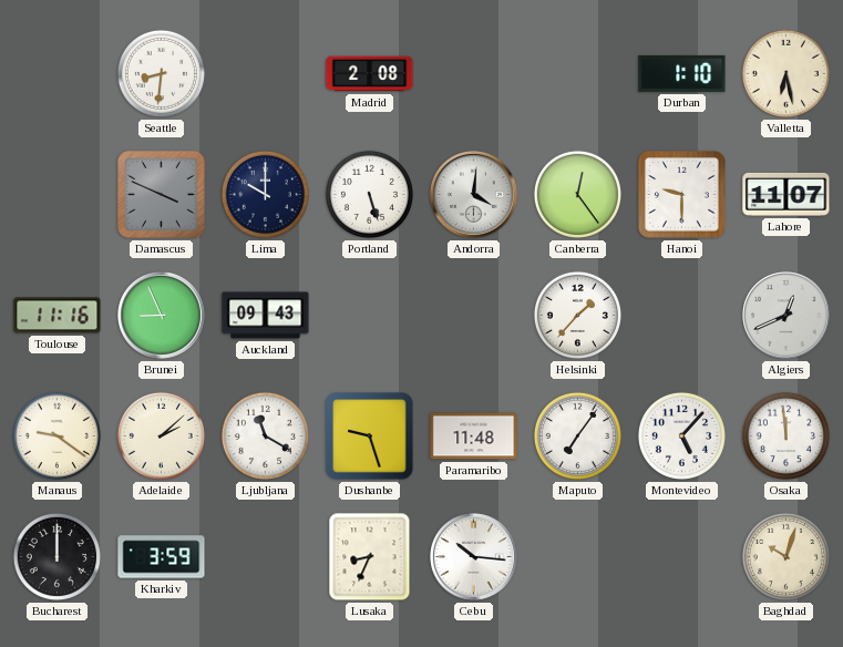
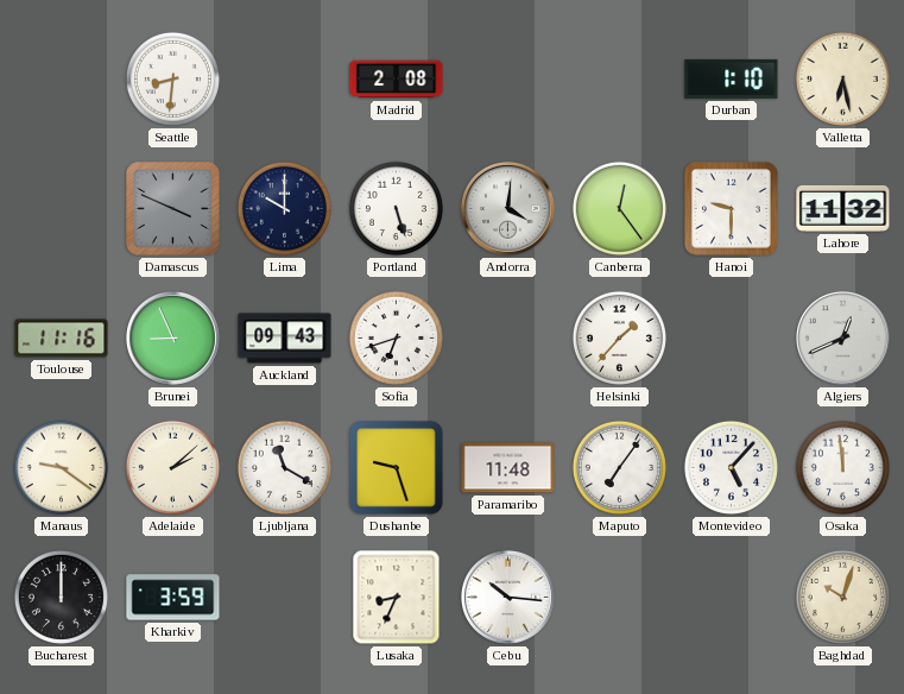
Lahore: 11:07 -> 11:32 (843, 208)
Sofia: none -> 6:42 (396, 337)
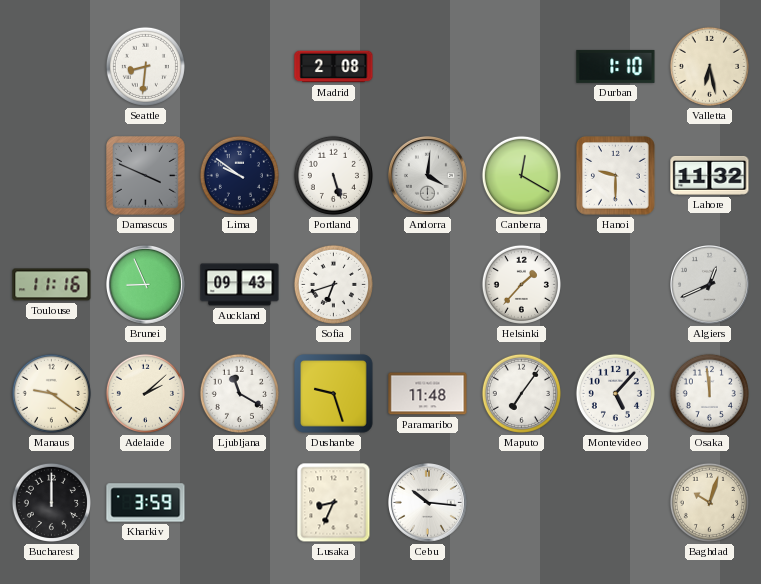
Lima: 10:00 -> 9:51 (239, 175)
Canberra: 12:24 -> 12:20 (521, 175)
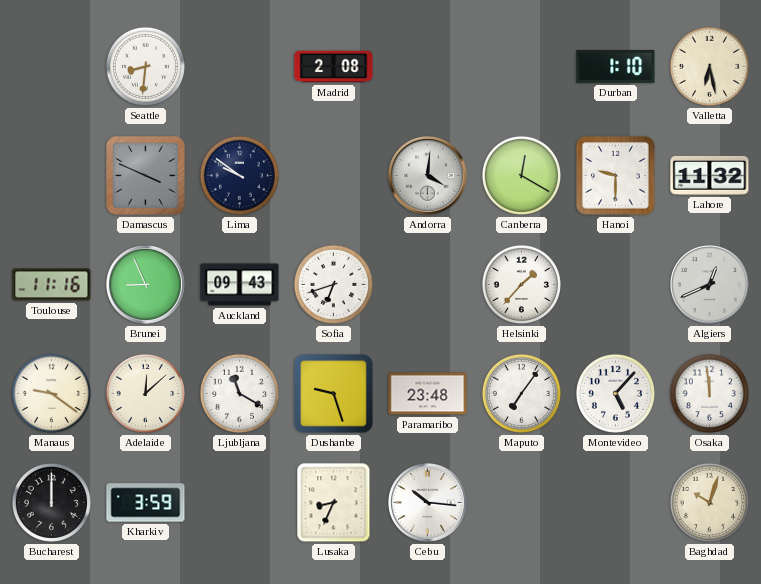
Portland: 5:27 -> none (333, 175)
Adelaide: 2:08 -> 12:08 (145, 393)
Paramaribo: 11:48 -> 23:48 (428, 394)
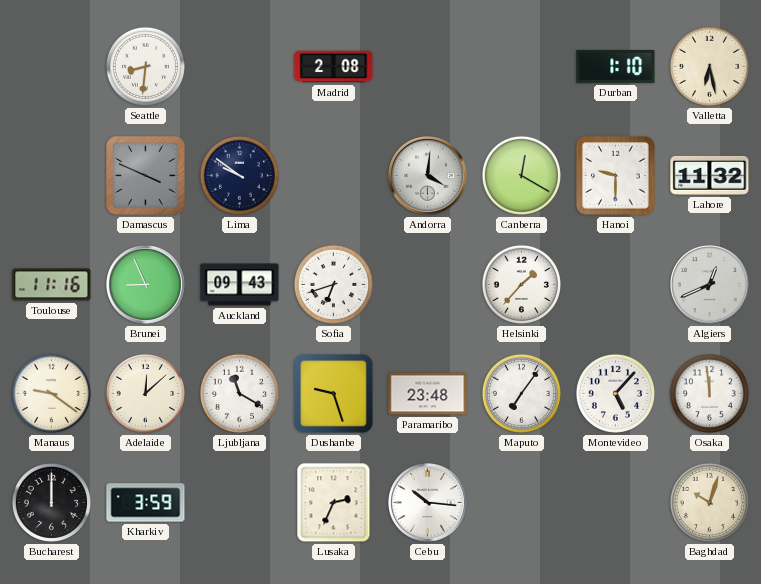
Lusaka: 8:34 -> 2:34 (334, 503)
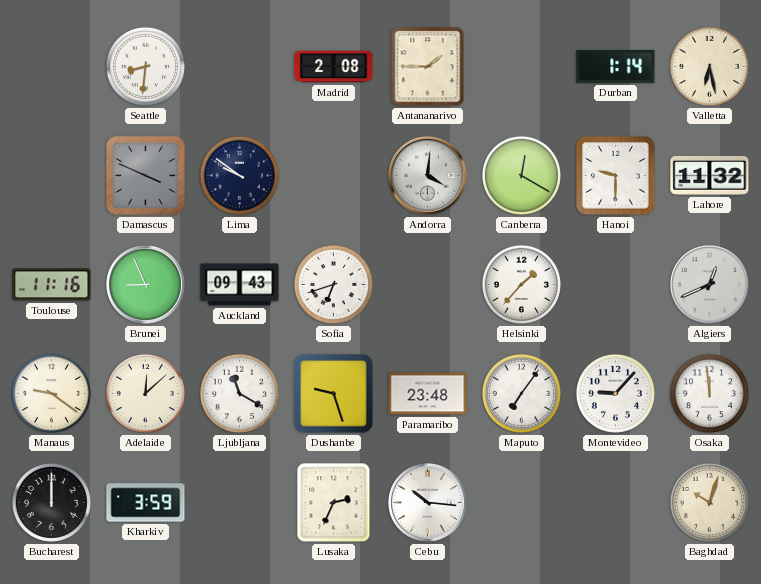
Antananarivo: none -> 1:45 (428, 67)
Durban: 1:10 -> 1:14 (616, 66)
Montevideo: 5:07 -> 9:07 (615, 393)
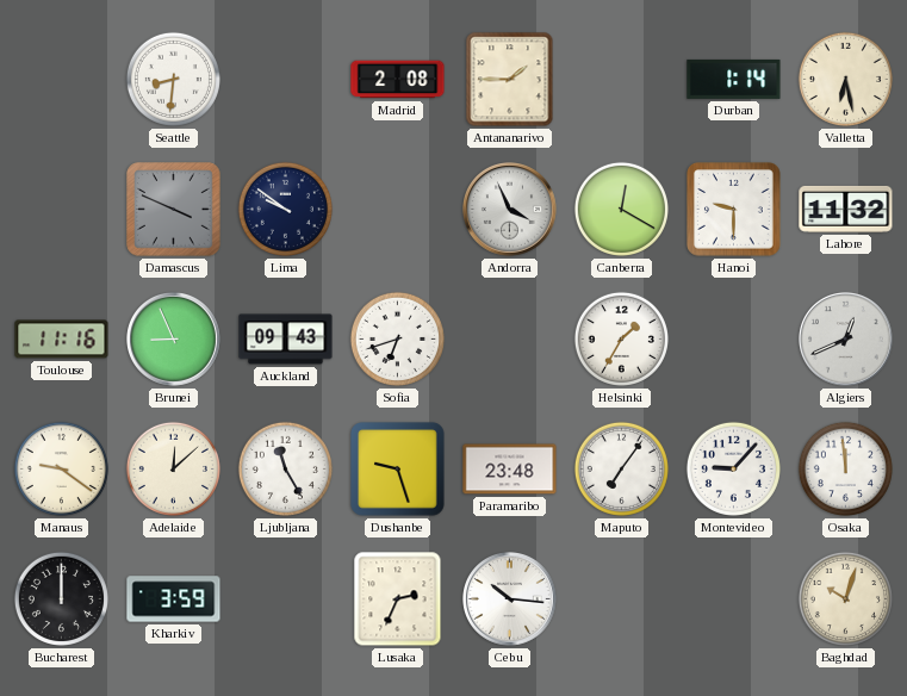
Andorra: 4:01 -> 3:56 (510, 210)
Helsinki: 1:37 -> 1:35 (621, 338)
Ljubljana: 11:20 -> 11:25 (285, 468)
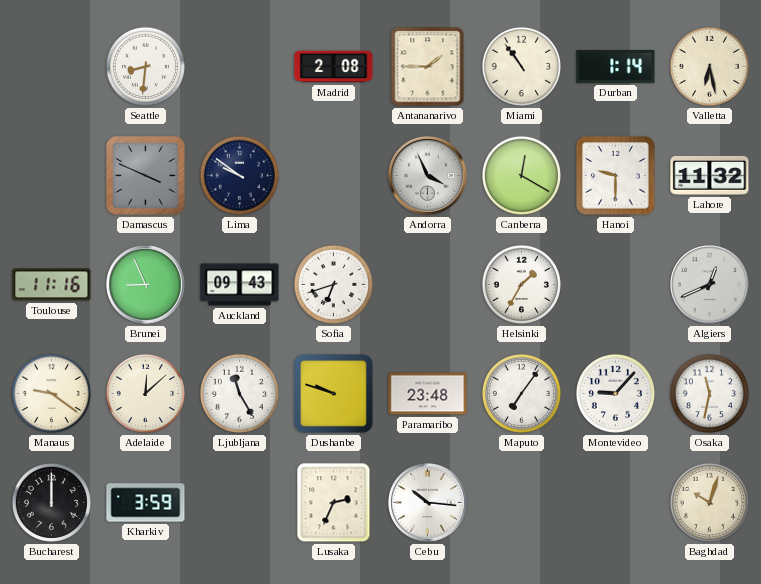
Miami: none -> 10:54 (521, 66)
Dushanbe: 9:27 -> 9:48 (334, 394)
Osaka: 11:59 -> 11:32 (709, 393)
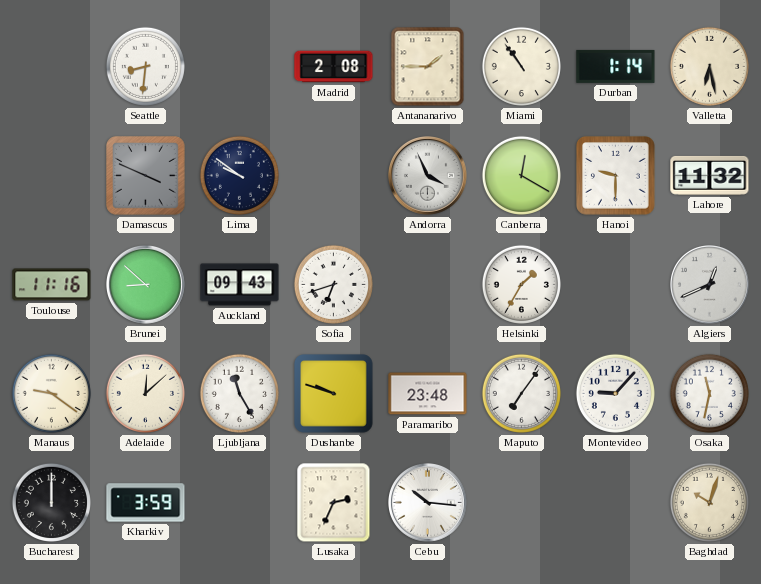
Brunei: 8:56 -> 8:52 (146, 285)
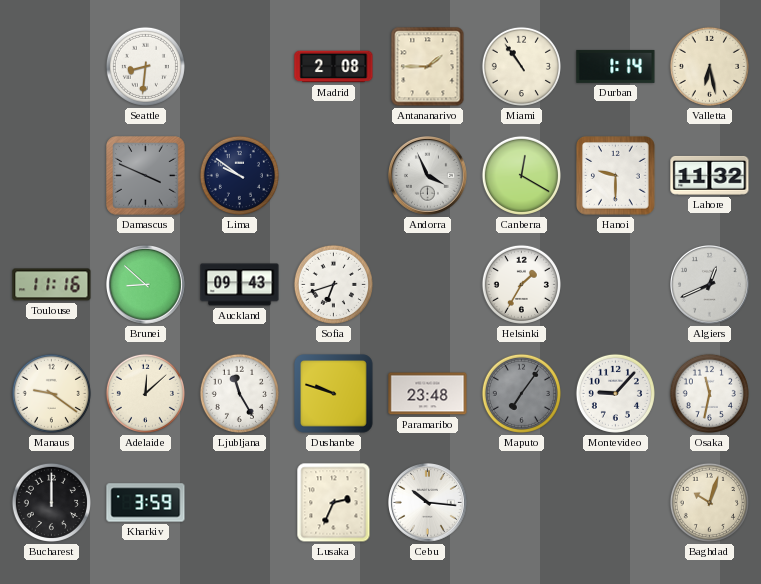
Maputo dial: white -> grey (521, 393)
